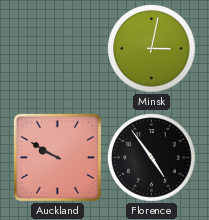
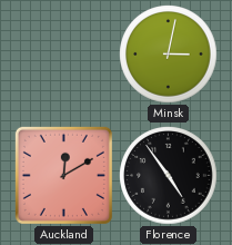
Auckland: 9:50 -> 12:10 (63, 175)
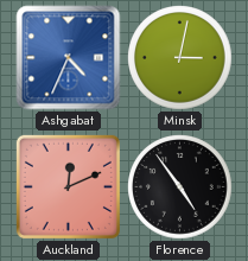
Ashgabat: none -> 4:34 (69, 58)
Auckland: 12:10 -> 12:11 (68, 186)
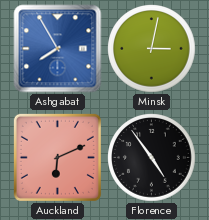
Ashgabat: 4:34 -> 7:55 (58, 49)
Auckland: 12:11 -> 6:11 (57, 157)
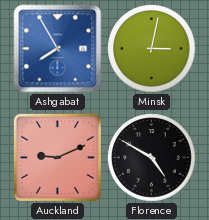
Auckland: 6:11 -> 9:11 (57, 157)
Florence: 4:54 -> 4:50 (152, 158)
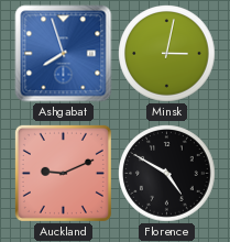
Ashgabat: 7:55 -> 7:57 (64, 54)
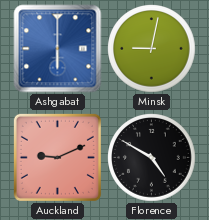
Ashgabat: 7:57 -> 6:00 (58, 49)
Minsk: 3:02 -> 9:02 (152, 49)
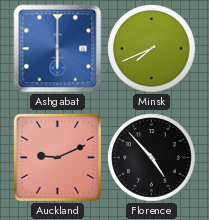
Minsk: 9:02 -> 7:41 (152, 49)
Florence: 4:50 -> 4:53 (152, 158)
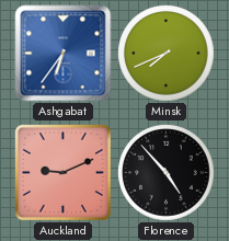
Ashgabat: 6:00 -> 6:36 (64, 54)
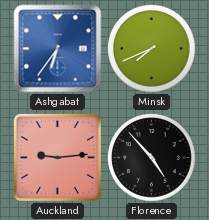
Auckland: 9:11 -> 9:14 (57, 157)
